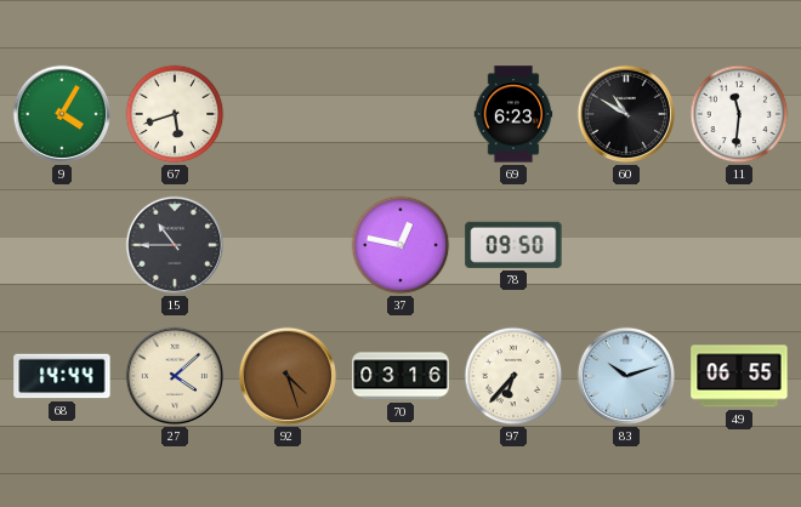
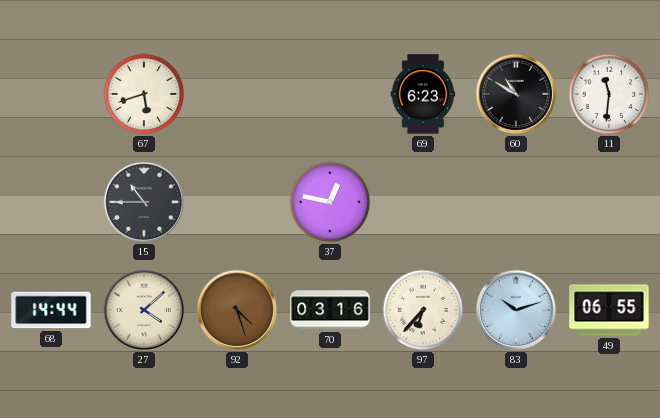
9: 4:05 -> none (62, 114)
78: 09:50 -> none (513, 245)
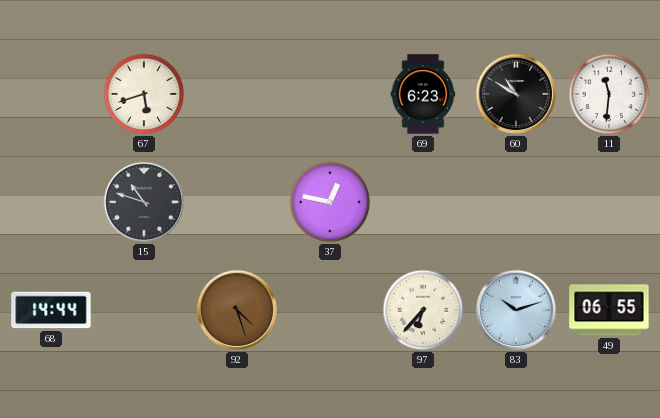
15: 10:45 -> 10:48 (144, 202)
27: 4:08 -> none (144, 310)
70: 03:16 -> none (330, 310)
